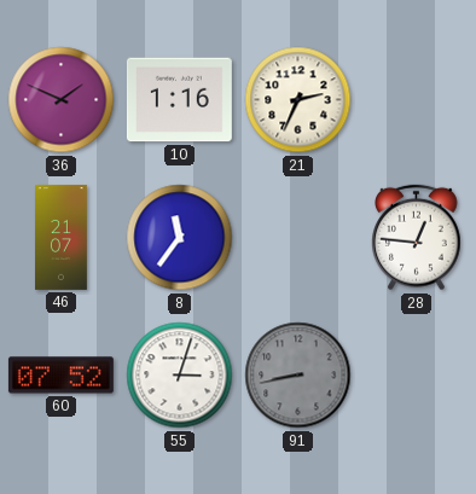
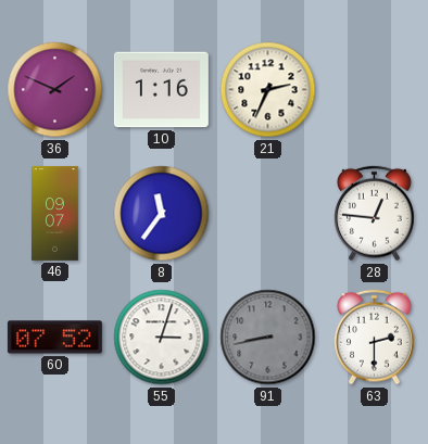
46: 21:07 -> 09:07 (55, 214)
63: none -> 2:30 (375, 338)
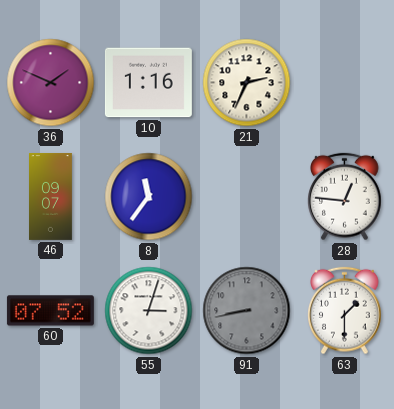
63: 2:30 -> 1:30 (345, 311)
